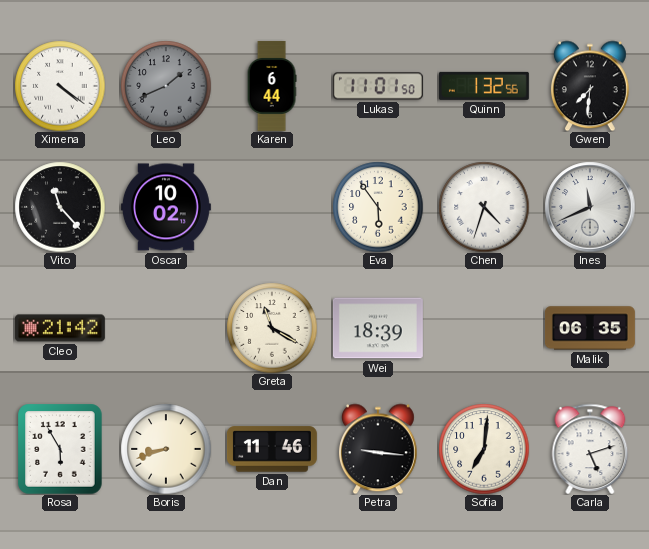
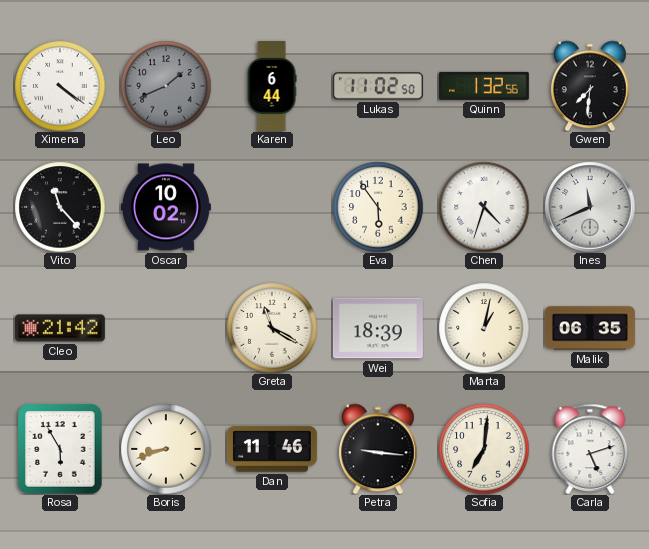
Lukas: 11:01 -> 11:02 (378, 86)
Marta: none -> 1:02 (484, 328)
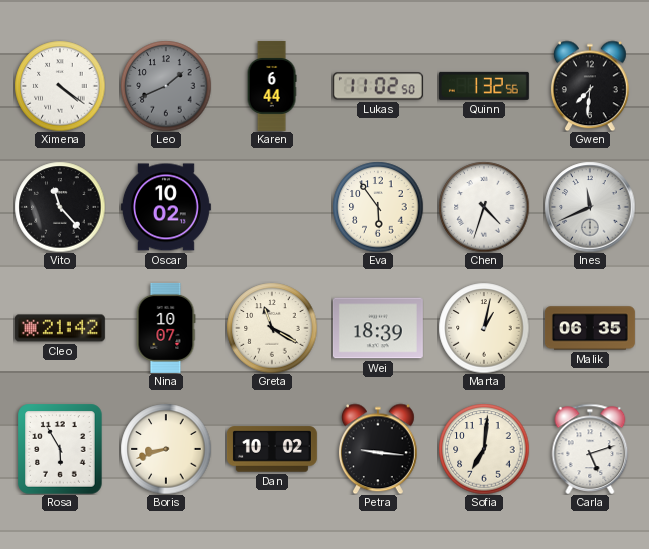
Nina: none -> 10:07 (166, 328)
Dan: 11:46 -> 10:02 (272, 449)
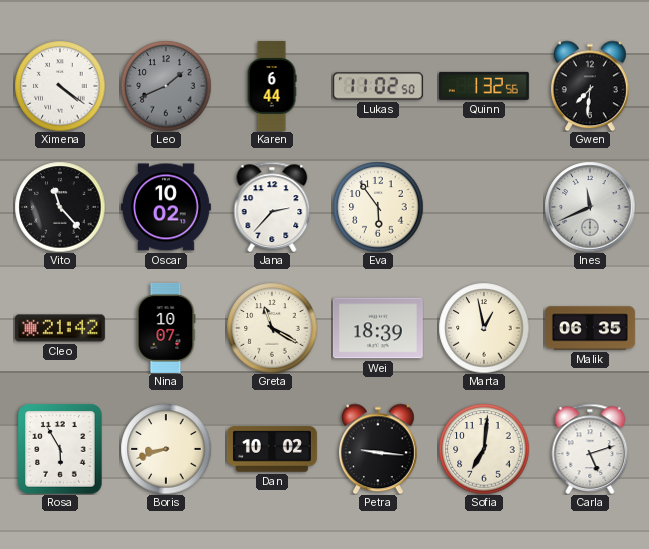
Jana: none -> 2:37 (272, 207)
Chen: 4:33 -> none (484, 207)
Marta: 1:02 -> 12:58 (484, 328)
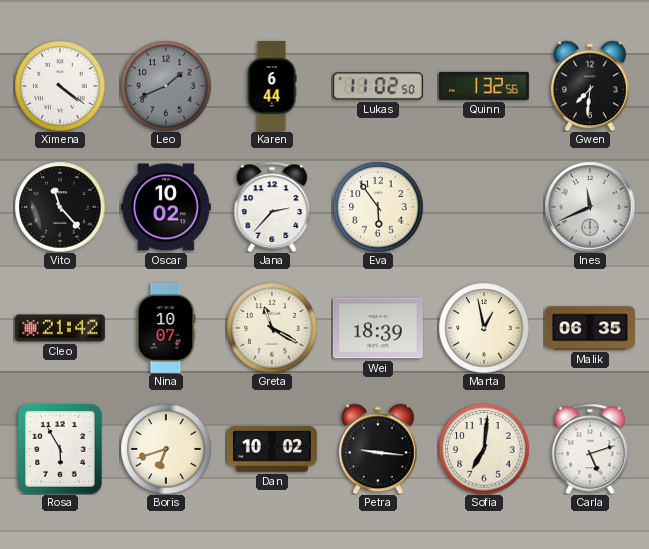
Boris: 8:42 -> 6:42 (166, 449)
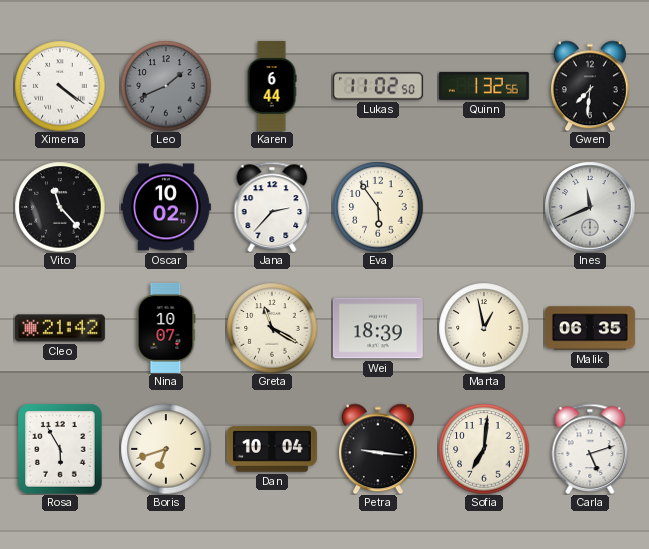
Dan: 10:02 -> 10:04 (272, 449)
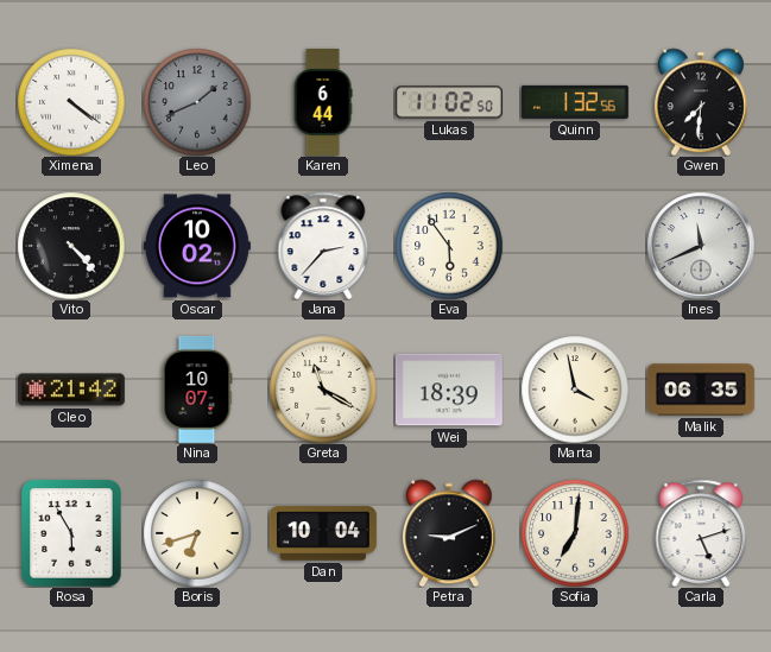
Vito: 11:23 -> 4:23 (71, 246)
Marta: 12:58 -> 3:58 (575, 390)
Petra: 9:16 -> 9:11 (449, 533)
